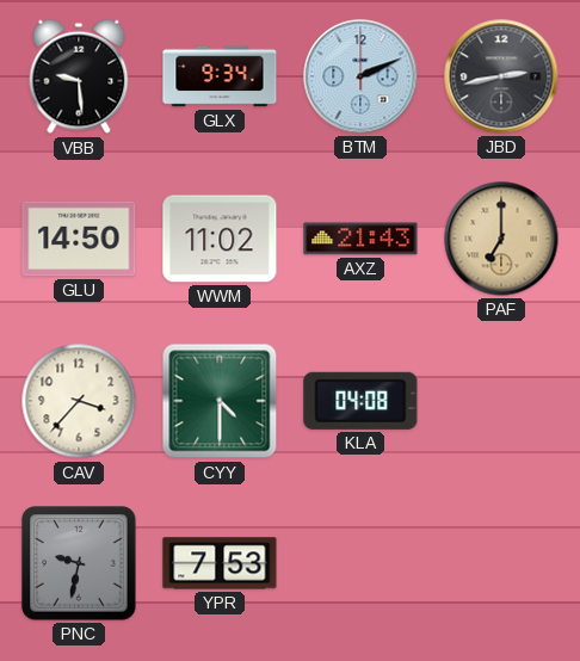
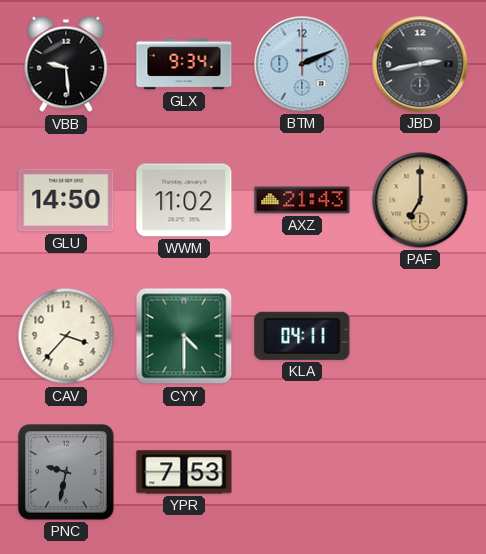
KLA: 04:08 -> 04:11 (302, 336)
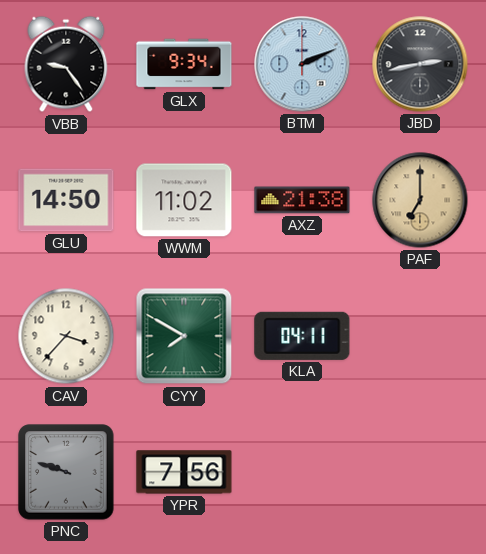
VBB: 9:29 -> 9:24 (66, 64)
AXZ: 21:43 -> 21:38 (302, 200)
CYY: 4:30 -> 7:50 (184, 336)
PNC: 9:32 -> 9:48 (66, 472)
YPR: 7:53 -> 7:56 (184, 472)
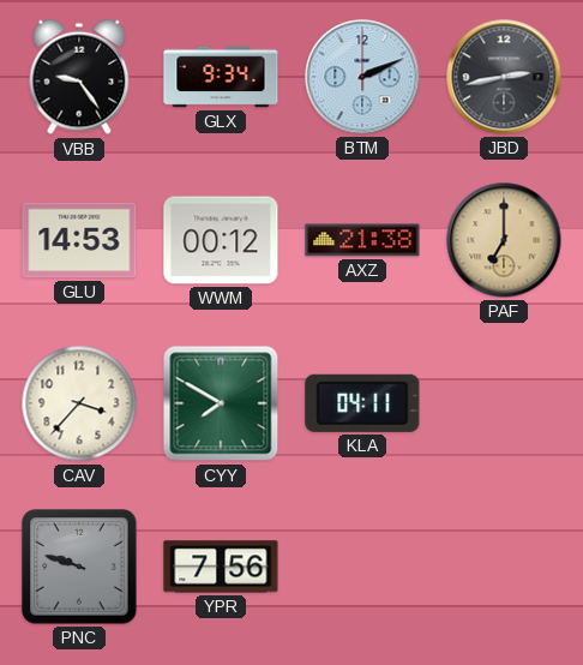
GLU: 14:50 -> 14:53 (79, 240)
WWM: 11:02 -> 00:12 (221, 240)
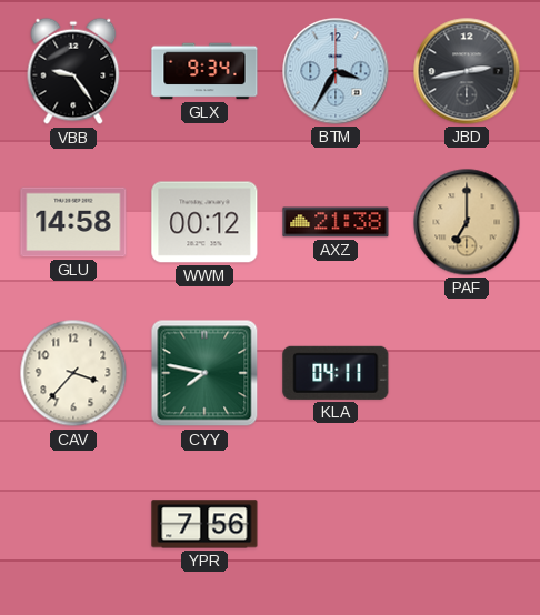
BTM: 2:11 -> 3:35 (336, 71)
GLU: 14:53 -> 14:58 (73, 222)
CYY: 7:50 -> 7:47 (204, 373)
PNC: 9:48 -> none (79, 567)
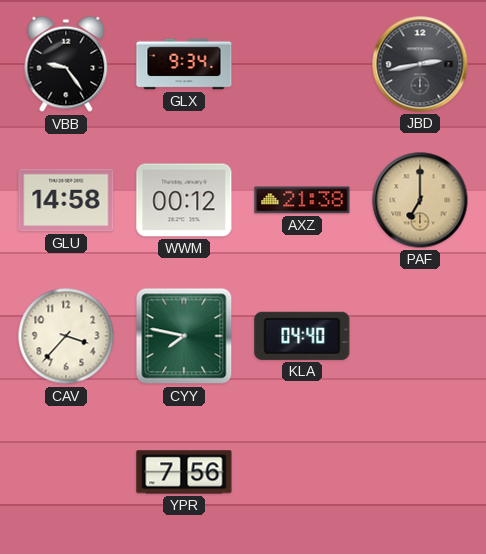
BTM: 3:35 -> none (336, 71)
KLA: 04:11 -> 04:40 (302, 336)
